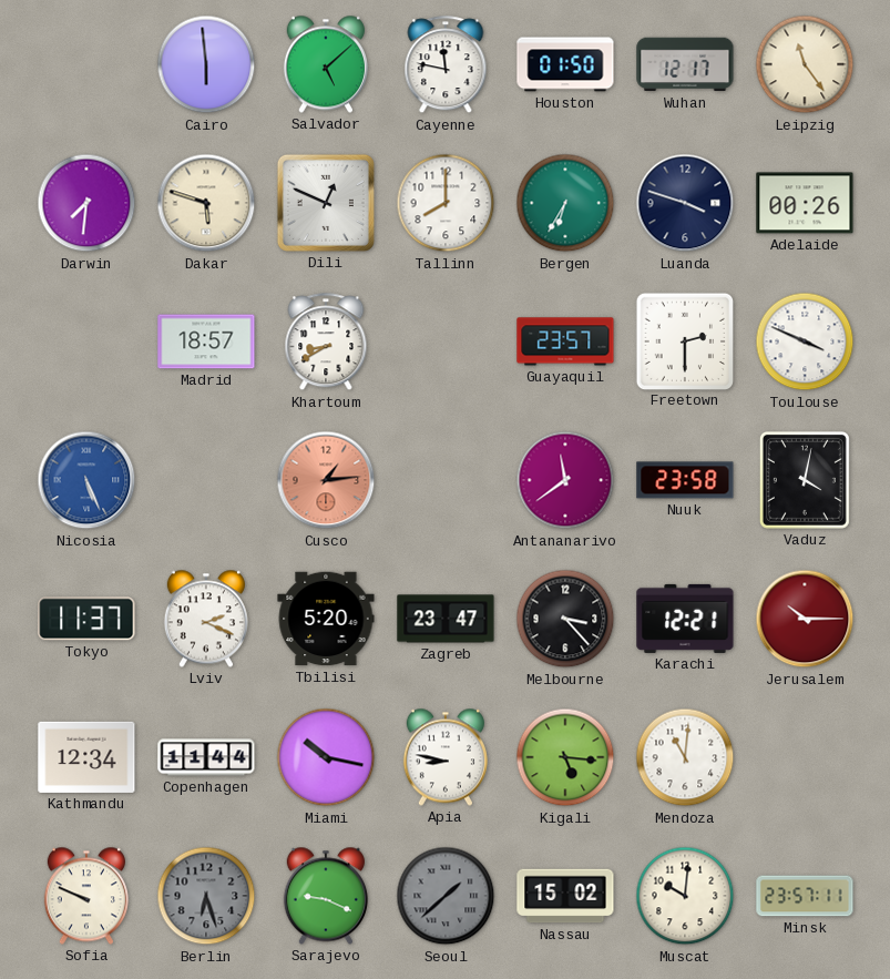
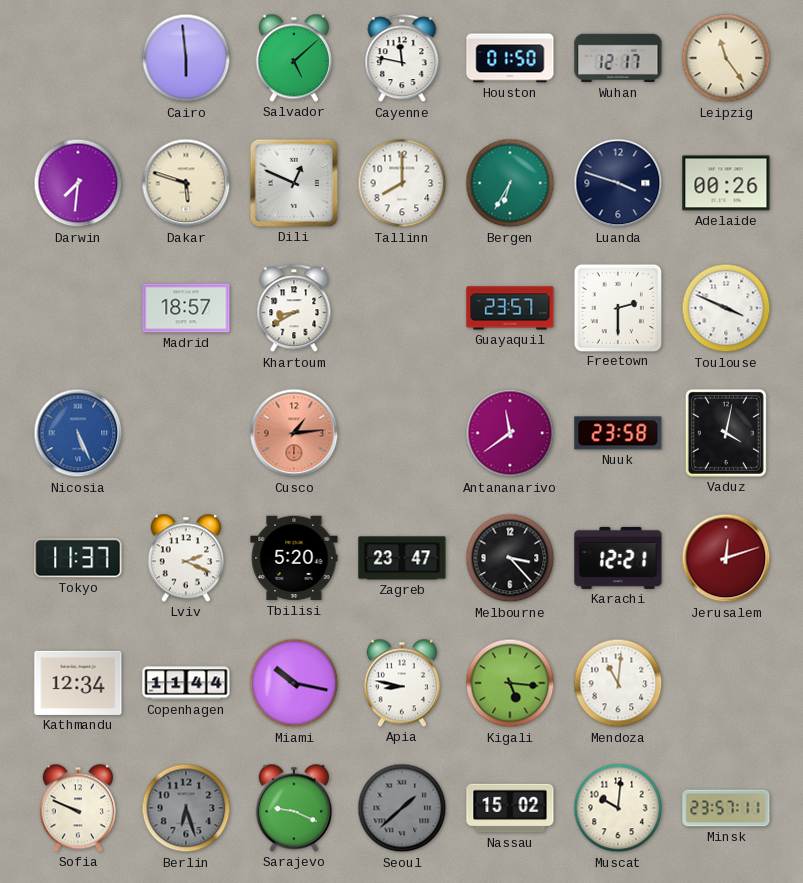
Jerusalem: 10:15 -> 12:12 (726, 558)
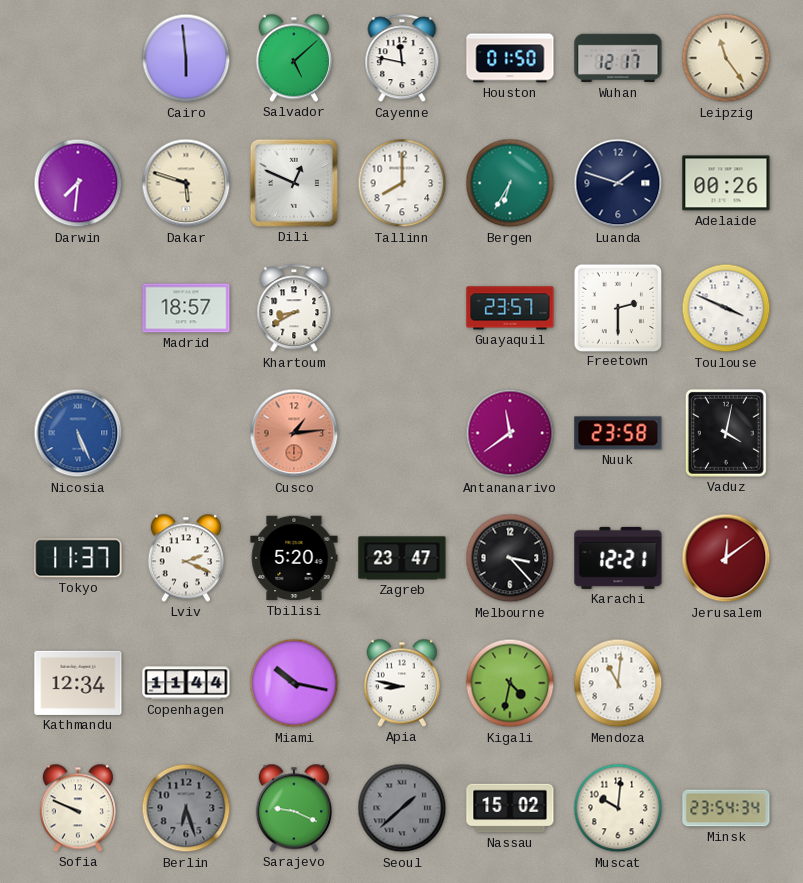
Luanda: 3:48 -> 1:48 (618, 183)
Jerusalem: 12:12 -> 12:09 (726, 558)
Kigali: 5:16 -> 4:32 (510, 683)
Minsk: 23:57 -> 23:54 (726, 808)
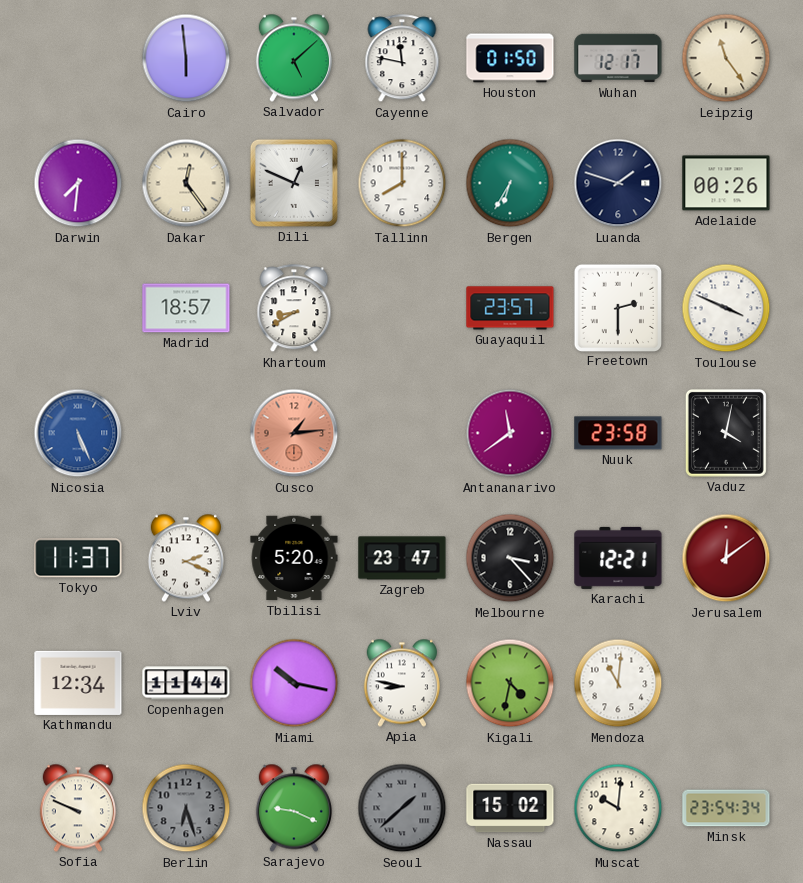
Dakar: 5:48 -> 12:24 (186, 183)
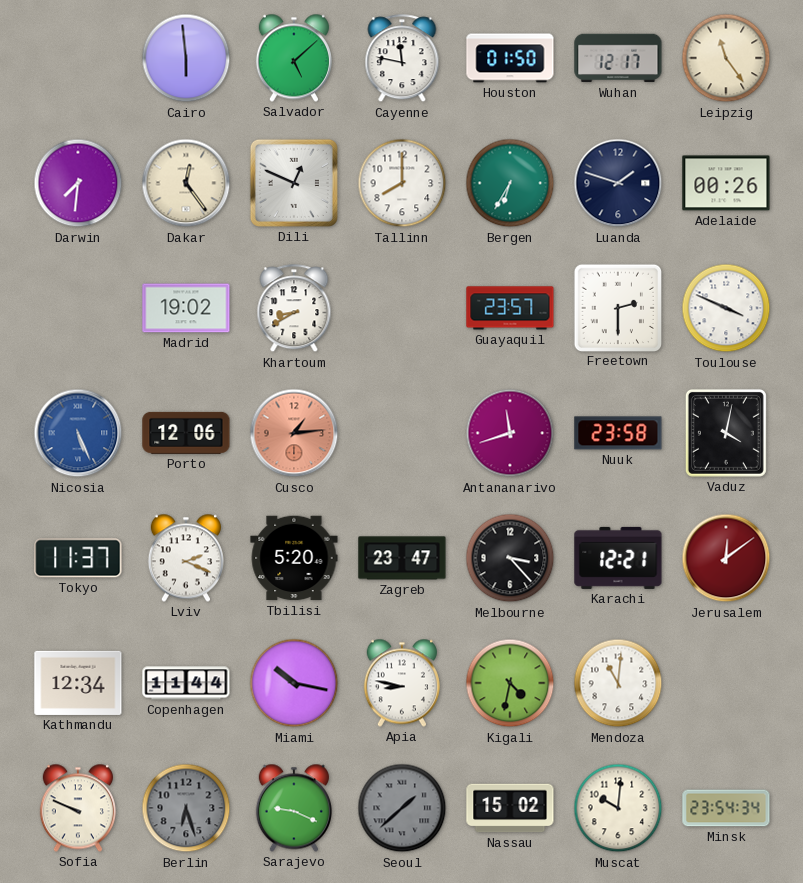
Madrid: 18:57 -> 19:02 (186, 308)
Porto: none -> 12:06 (186, 433)
Antananarivo: 11:39 -> 11:42 (510, 433)
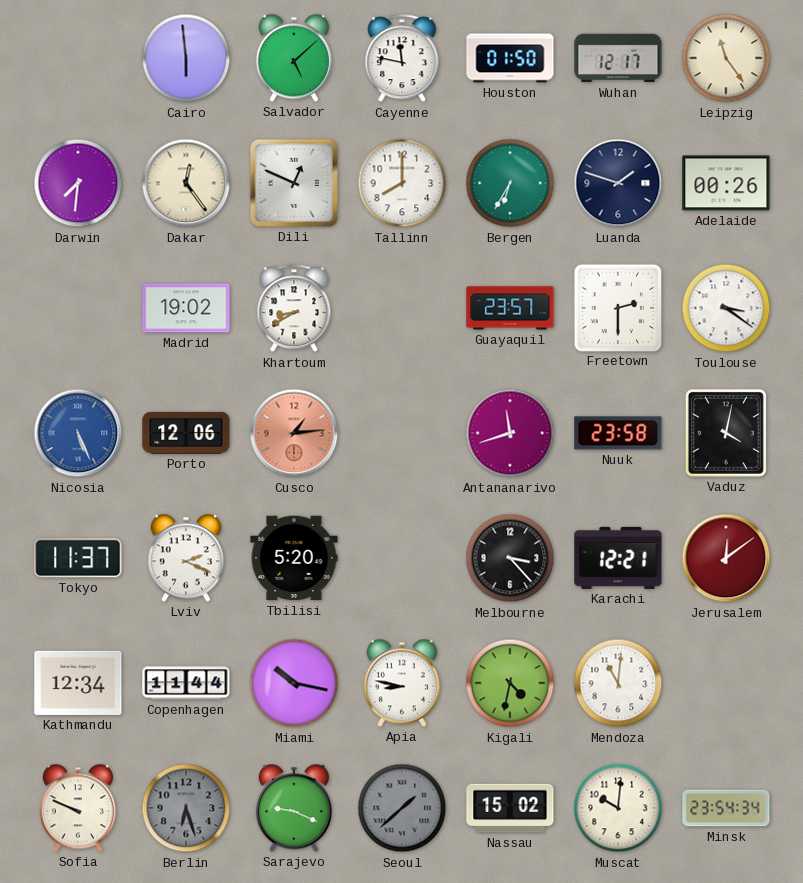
Toulouse: 3:49 -> 3:21 (726, 308)
Zagreb: 23:47 -> none (402, 558)
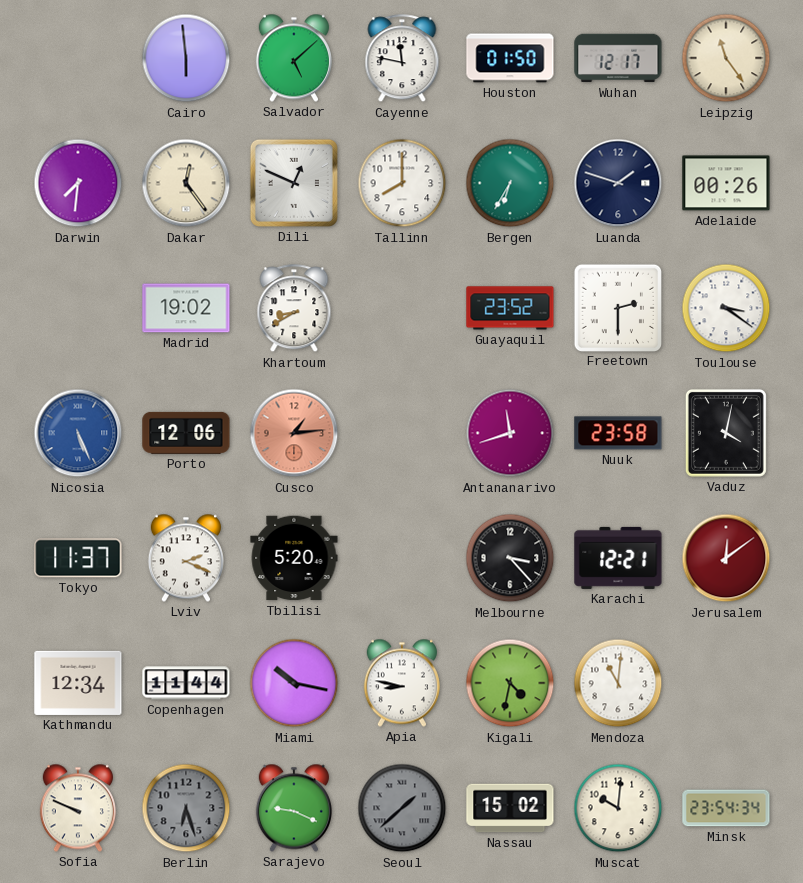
Guayaquil: 23:57 -> 23:52 (510, 308)
